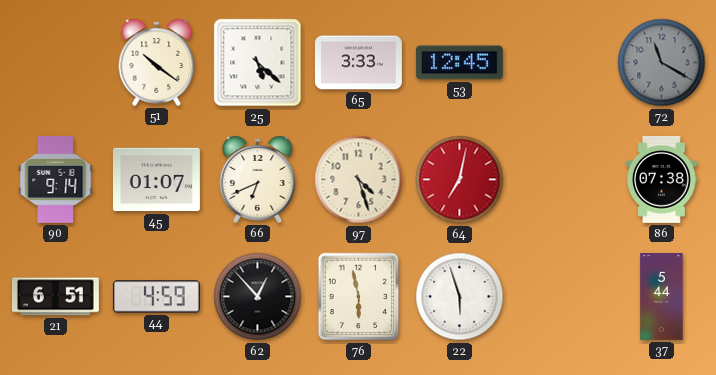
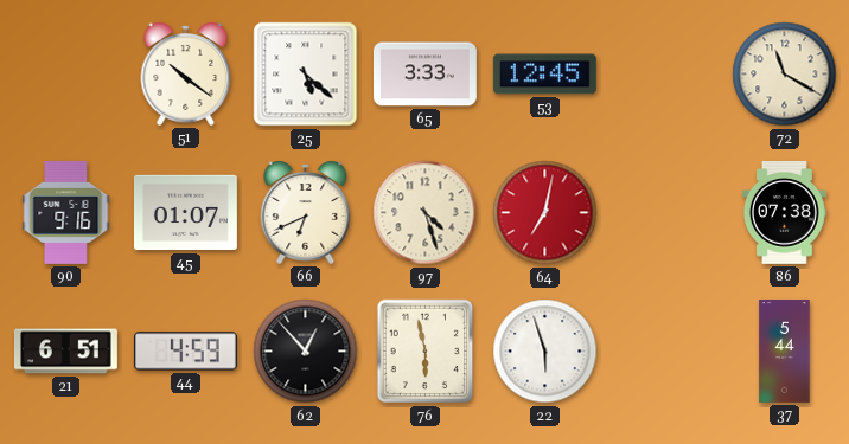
72 dial: grey -> cream (785, 75)
90: 9:14 -> 9:16 (66, 212)
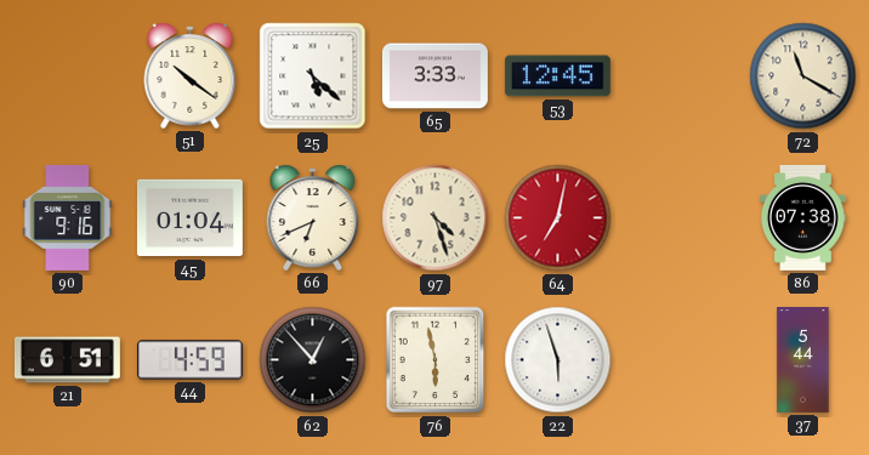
45: 01:07 -> 01:04 (189, 218)
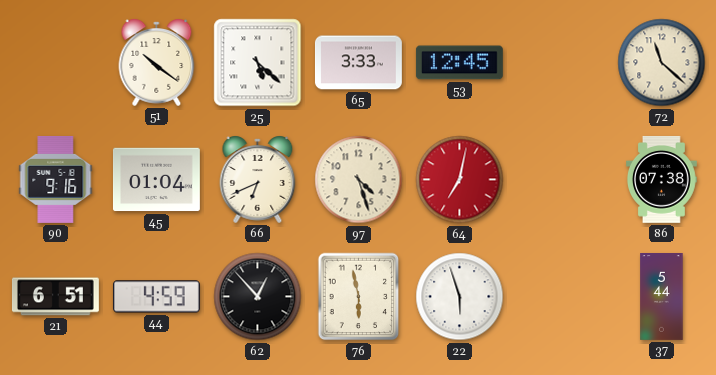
72: 11:20 -> 11:22 (662, 63)
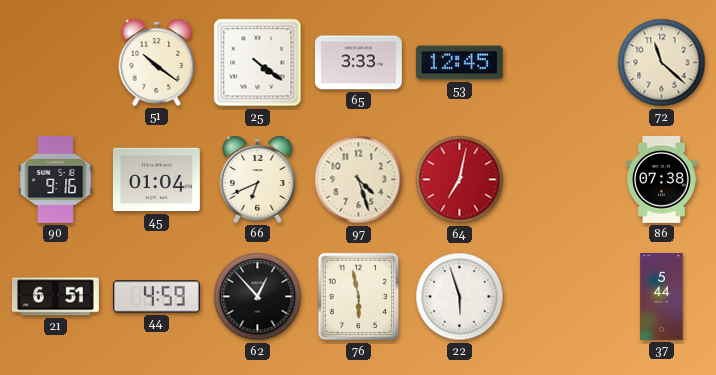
25: 5:22 -> 4:21 (258, 63)
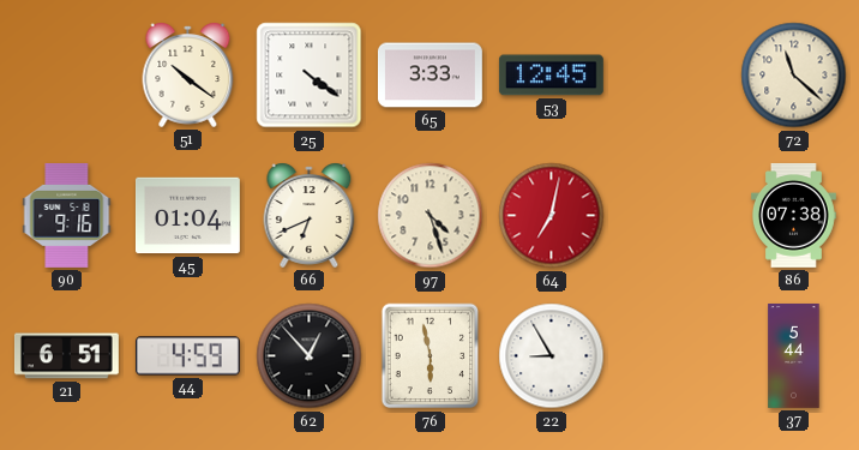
22: 5:57 -> 8:55 (552, 356)
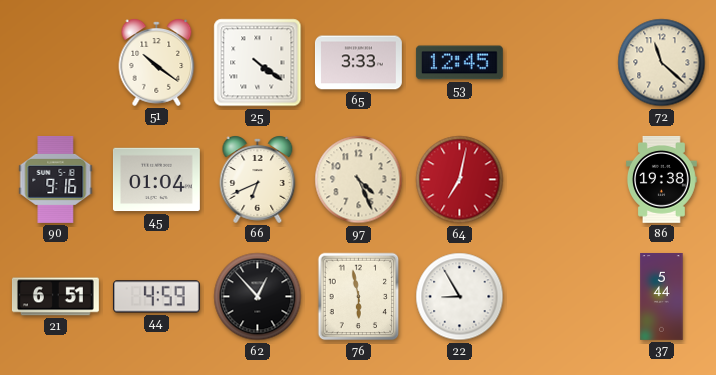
97: 4:27 -> 4:26 (359, 180)
86: 07:38 -> 19:38 (662, 179)
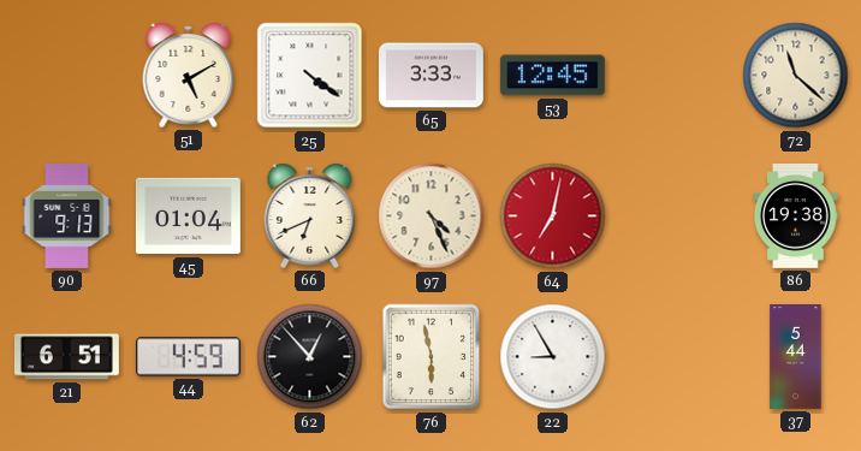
51: 10:21 -> 5:10 (189, 75)
90: 9:16 -> 9:13 (67, 215)
